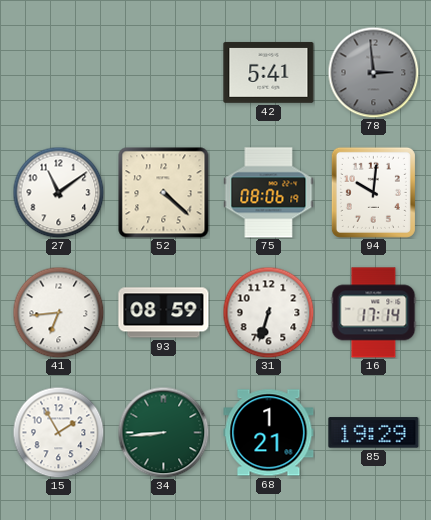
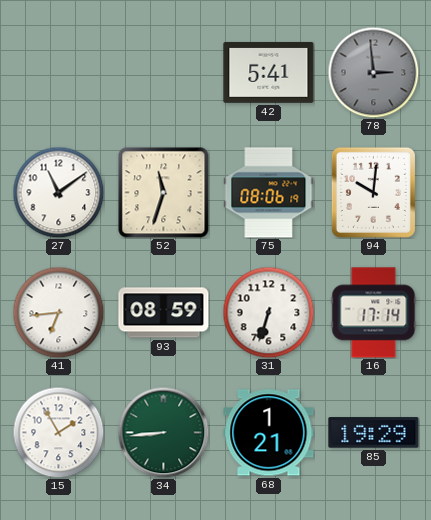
52: 4:22 -> 11:33 (164, 193)
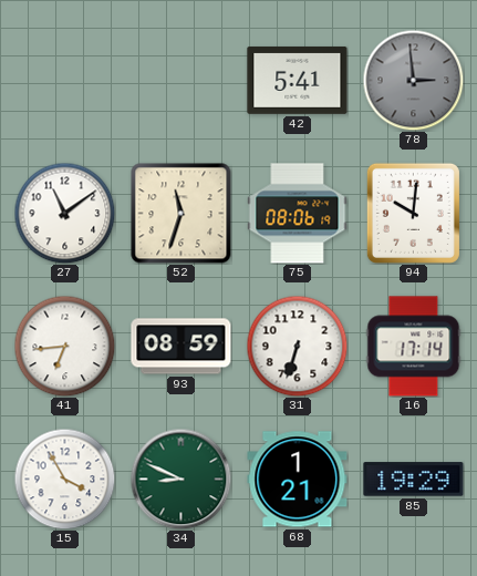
15: 1:55 -> 3:55 (64, 479)
34: 8:44 -> 8:49 (180, 479)
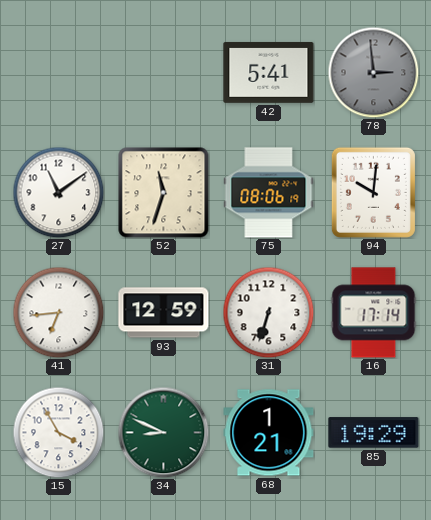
93: 08:59 -> 12:59 (164, 313)
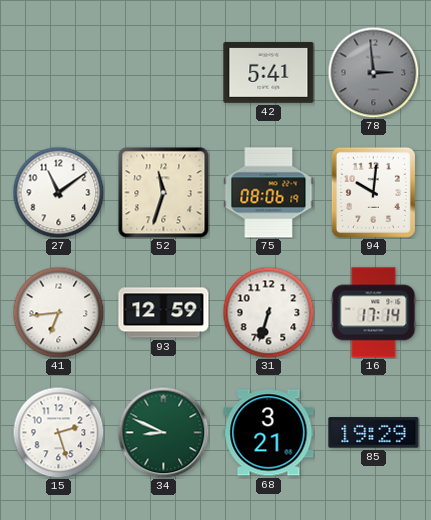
15: 3:55 -> 2:27 (58, 432)
68: 1:21 -> 3:21 (269, 433)
